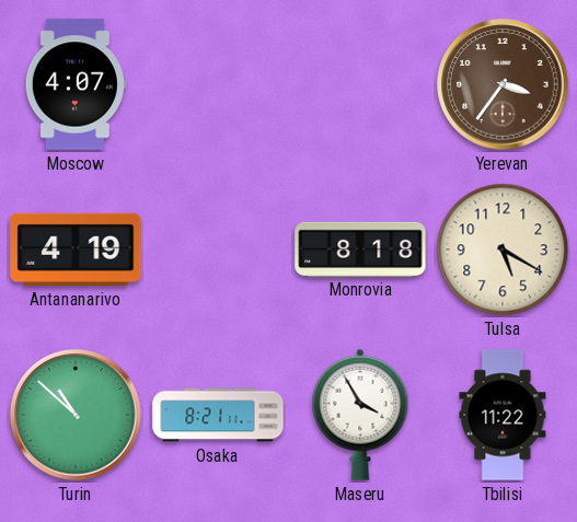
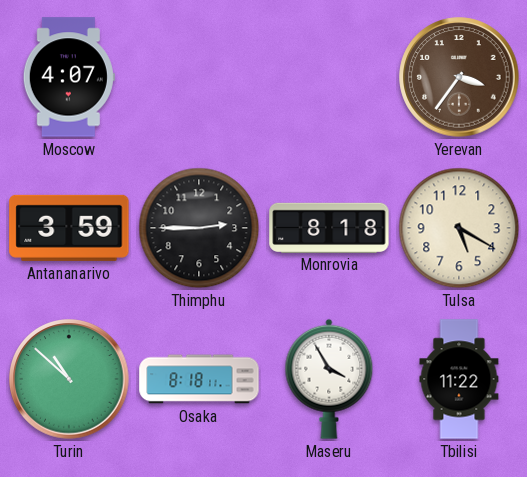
Antananarivo: 4:19 -> 3:59 (69, 228)
Thimphu: none -> 2:45 (199, 228)
Osaka: 8:21 -> 8:18 (199, 379)
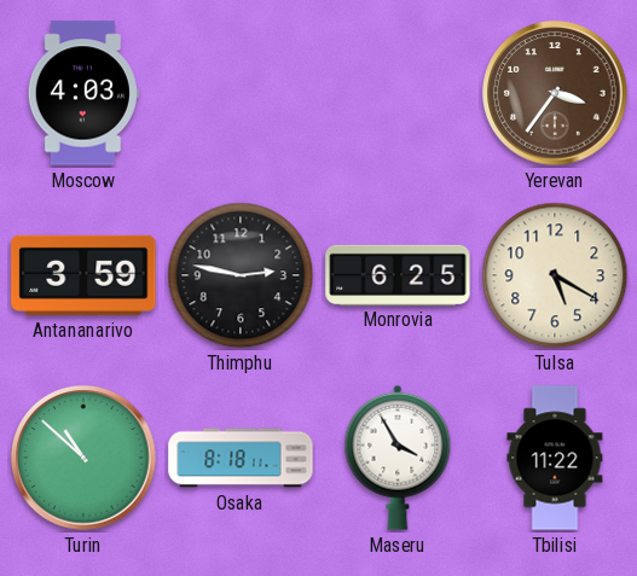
Moscow: 4:07 -> 4:03 (83, 93)
Thimphu: 2:45 -> 2:47 (241, 275)
Monrovia: 8:18 -> 6:25 (398, 274)
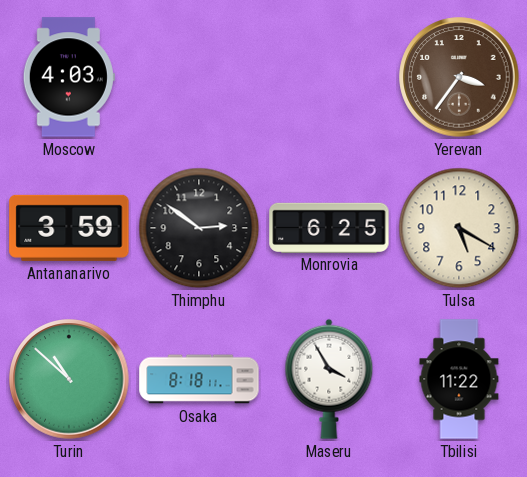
Thimphu: 2:47 -> 2:51 (199, 228)
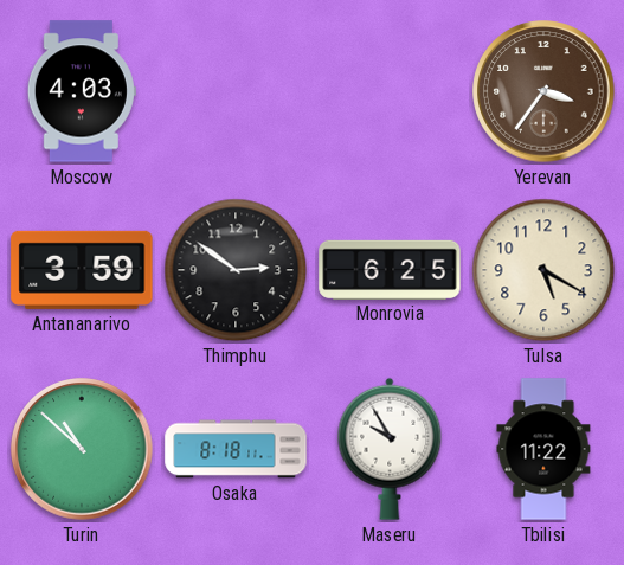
Maseru: 3:55 -> 9:55 (390, 449)
